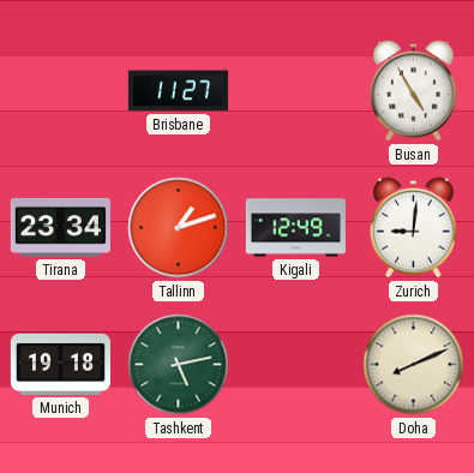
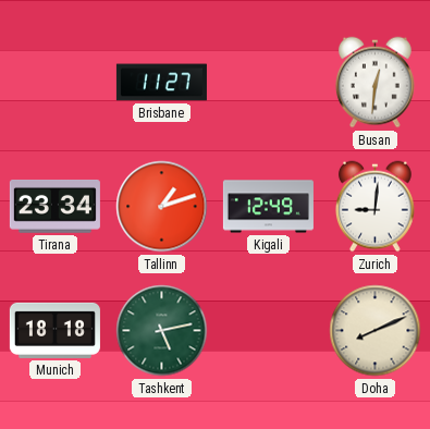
Busan: 4:55 -> 12:31 (376, 83)
Munich: 19:18 -> 18:18 (54, 330)
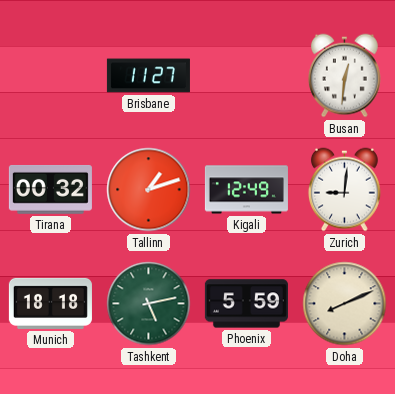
Tirana: 23:34 -> 00:32 (50, 189)
Phoenix: none -> 5:59 (246, 304)
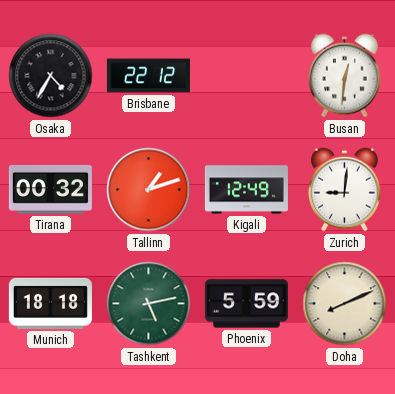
Osaka: none -> 4:35 (51, 76)
Brisbane: 11:27 -> 22:12 (148, 76)
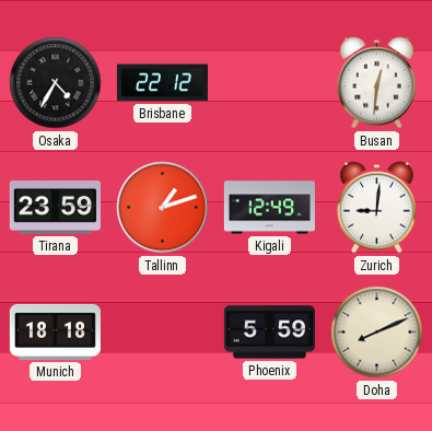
Tirana: 00:32 -> 23:59 (55, 207)
Tashkent: 5:13 -> none (149, 304)
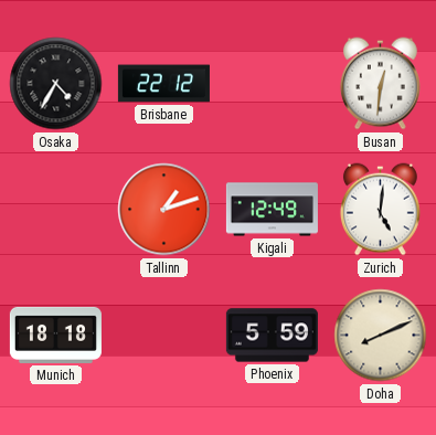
Tirana: 23:59 -> none (55, 207)
Zurich: 9:01 -> 5:01 (381, 210)
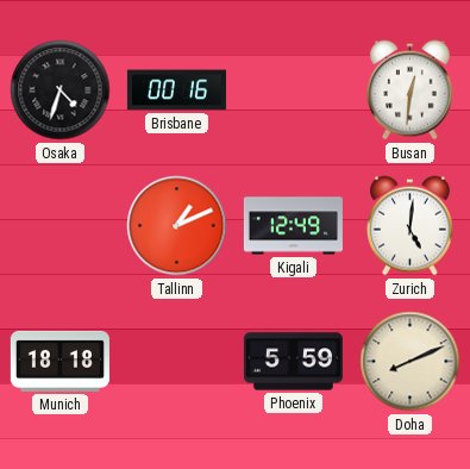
Osaka: 4:35 -> 4:33 (61, 90)
Brisbane: 22:12 -> 00:16 (176, 90)
Tallinn: 1:12 -> 1:11 (177, 226)
